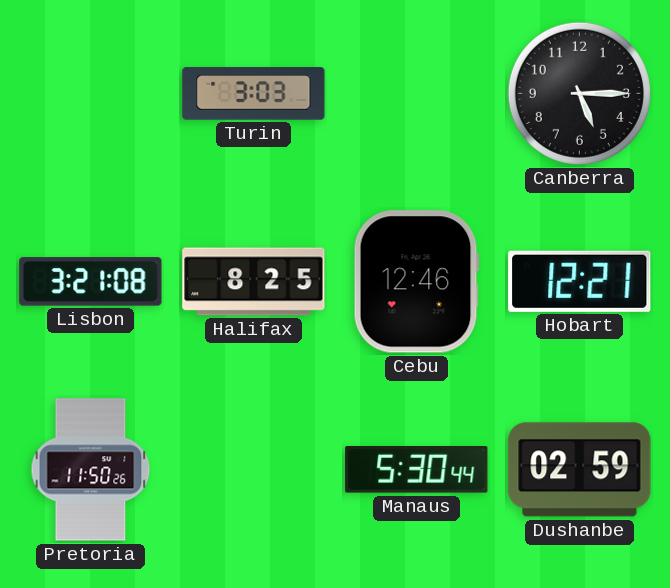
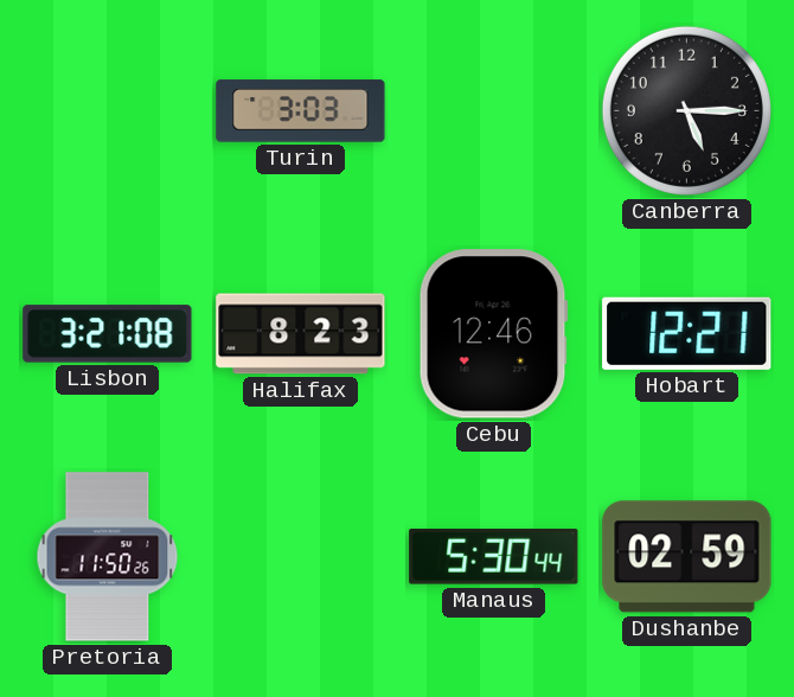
Halifax: 8:25 -> 8:23 (301, 334)
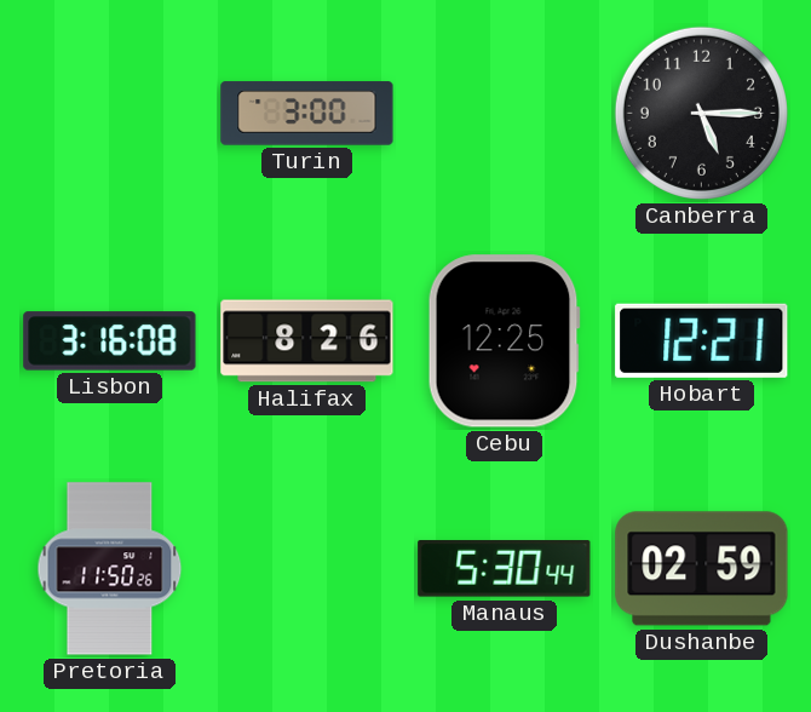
Turin: 3:03 -> 3:00 (307, 114)
Lisbon: 3:21 -> 3:16 (110, 341)
Halifax: 8:23 -> 8:26 (307, 341)
Cebu: 12:46 -> 12:25 (504, 341)
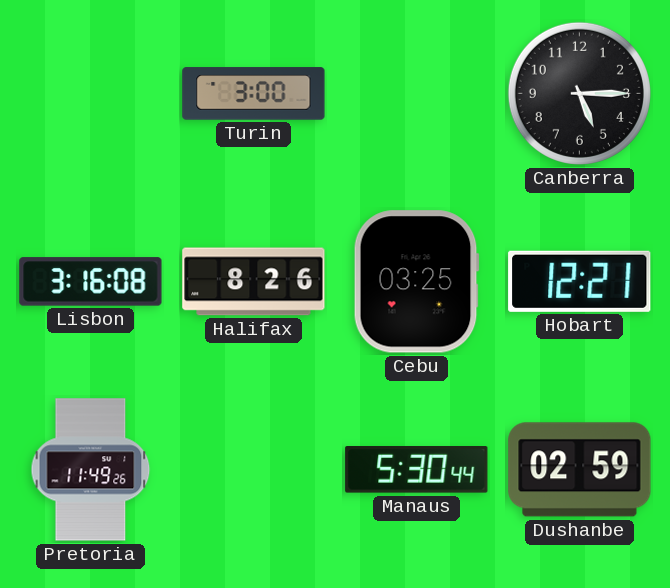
Cebu: 12:25 -> 03:25 (416, 282)
Pretoria: 11:50 -> 11:49 (91, 470)
